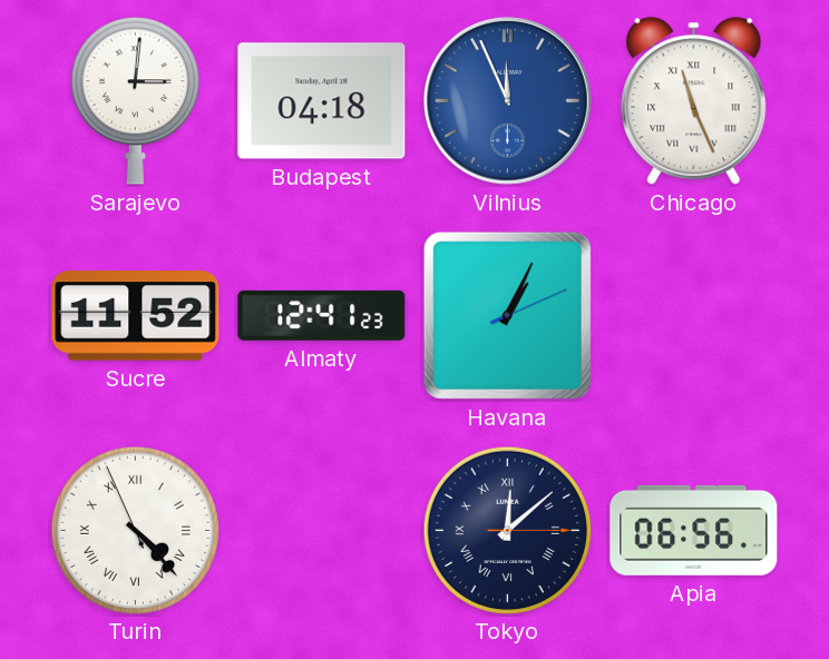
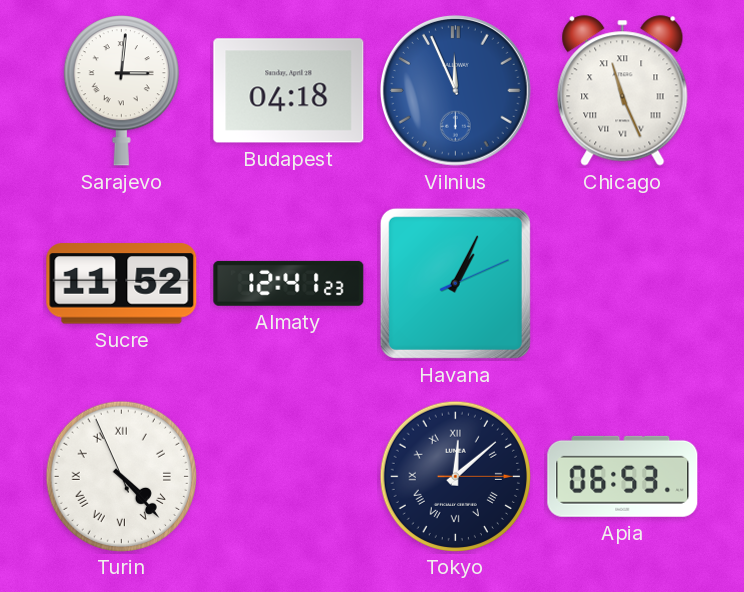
Apia: 06:56 -> 06:53 (623, 476)
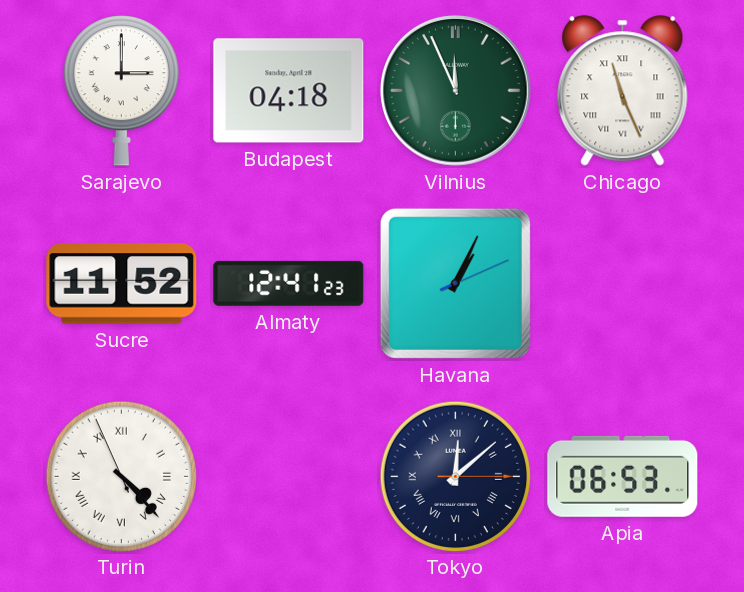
Sarajevo: 3:01 -> 3:00 (121, 91)
Vilnius dial: blue -> green (455, 90)
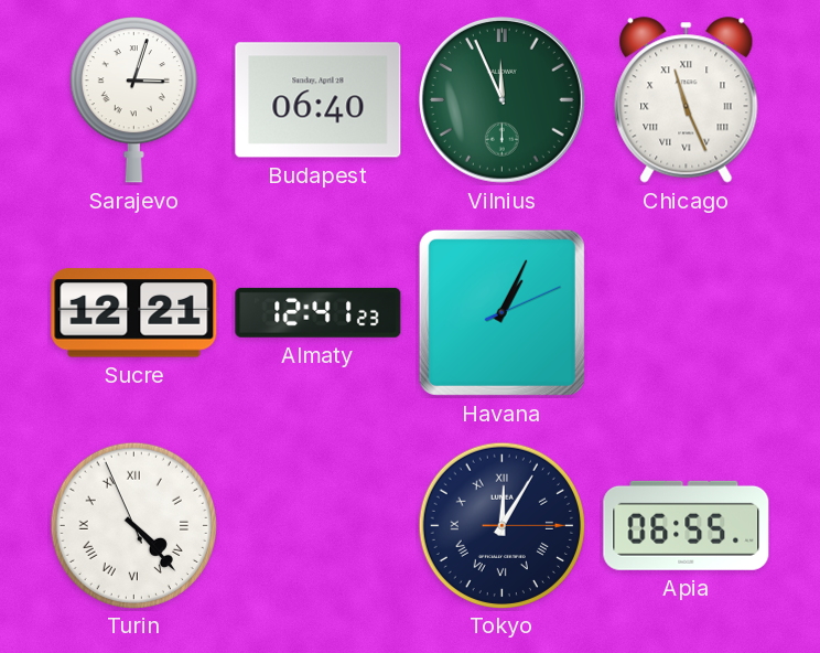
Sarajevo: 3:00 -> 3:03 (133, 100)
Budapest: 04:18 -> 06:40 (319, 100)
Sucre: 11:52 -> 12:21 (134, 313)
Tokyo: 12:08 -> 12:05 (501, 525)
Apia: 06:53 -> 06:55 (687, 525)
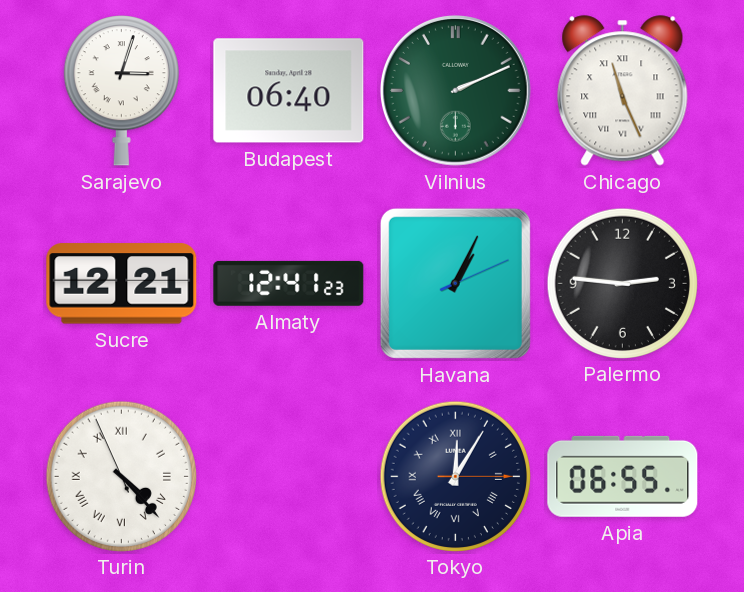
Vilnius: 11:56 -> 2:11 (455, 90)
Palermo: none -> 2:46 (622, 283)
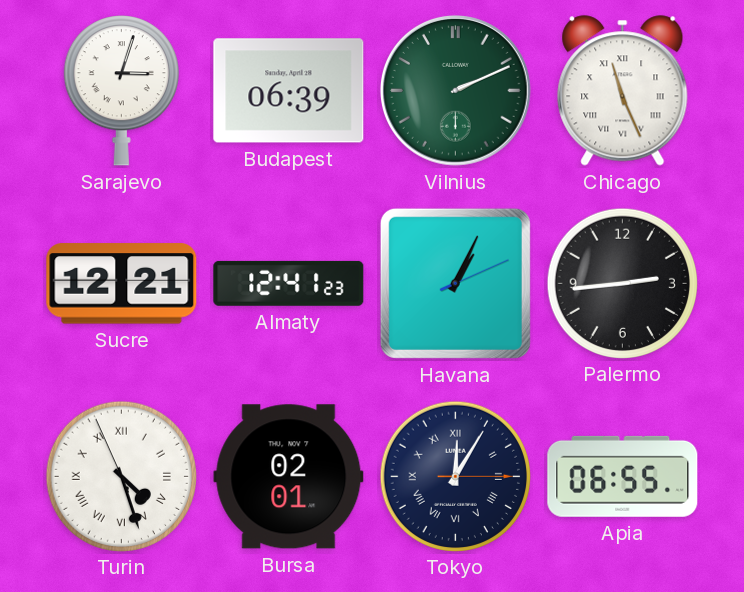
Budapest: 06:40 -> 06:39 (289, 91)
Palermo: 2:46 -> 2:44 (622, 283)
Turin: 4:22 -> 4:26 (121, 476)
Bursa: none -> 02:01 (289, 477)
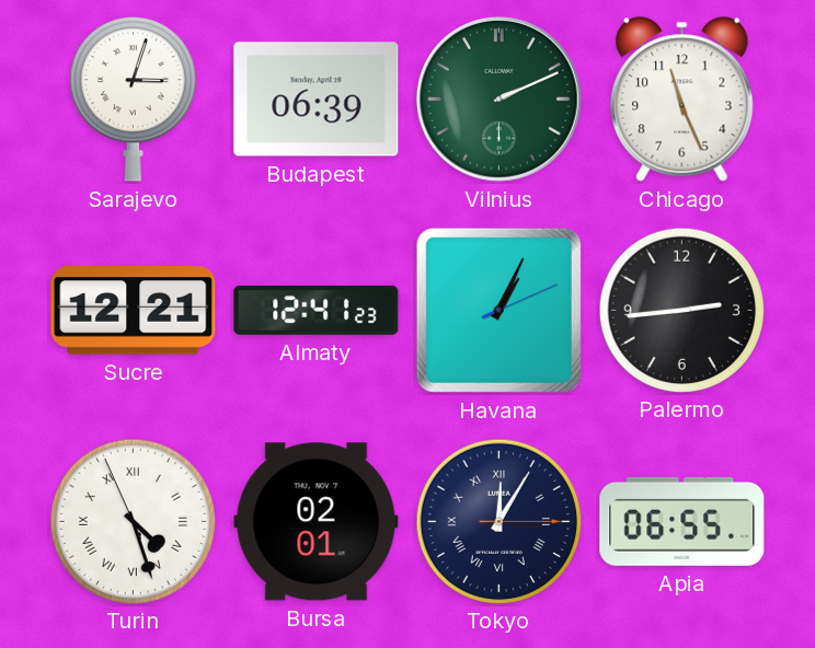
Chicago numerals: Roman -> Arabic (682, 100)
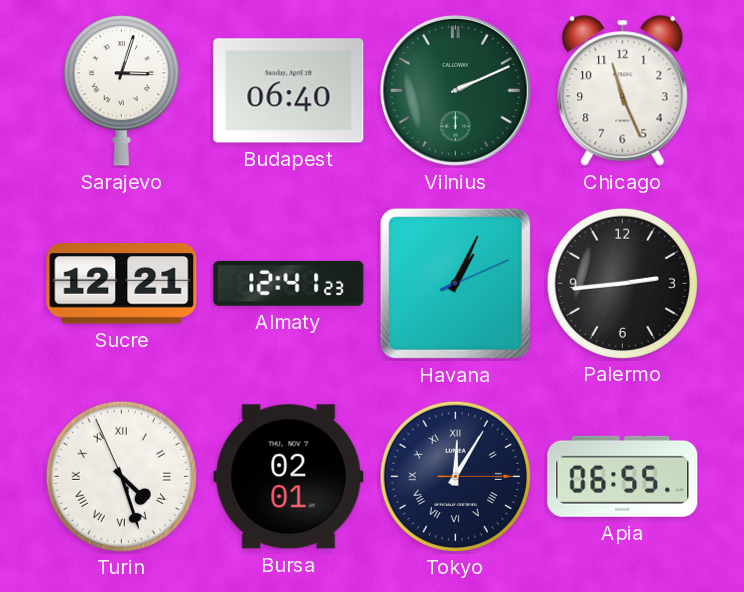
Budapest: 06:39 -> 06:40 (289, 91)
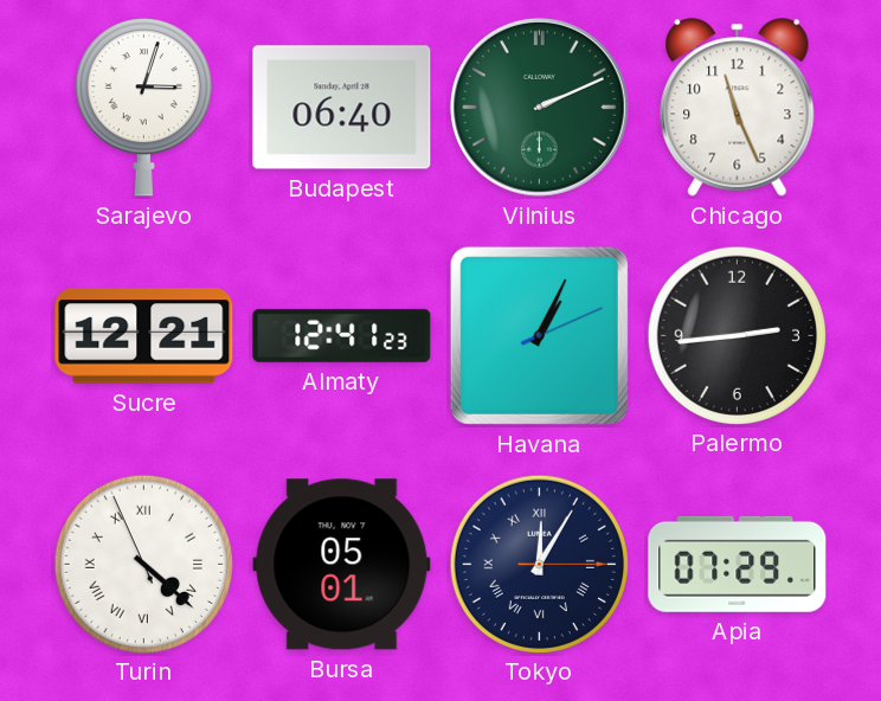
Turin: 4:26 -> 4:21 (143, 564)
Bursa: 02:01 -> 05:01 (342, 565)
Apia: 06:55 -> 07:29 (738, 564)
